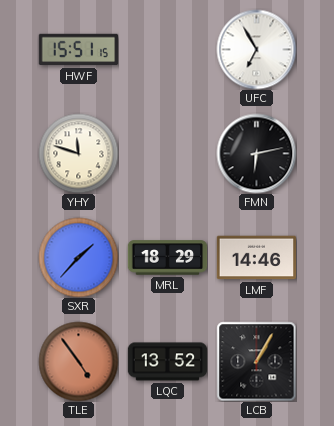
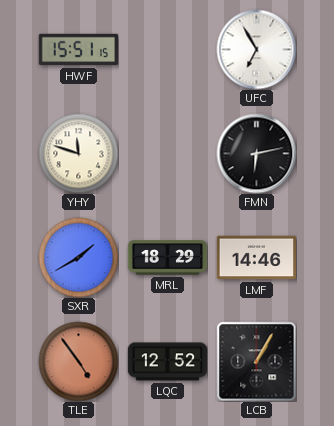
SXR: 1:37 -> 1:40 (78, 257)
LQC: 13:52 -> 12:52 (167, 362)
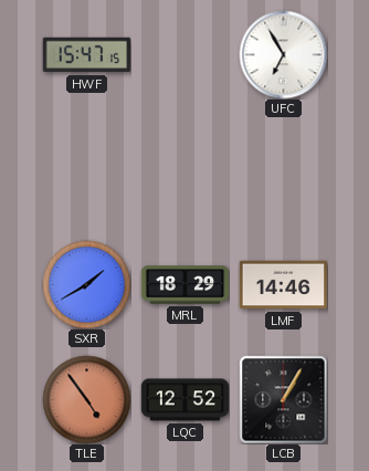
HWF: 15:51 -> 15:47 (86, 55)
YHY: 11:48 -> none (78, 153)
FMN: 6:13 -> none (256, 153)
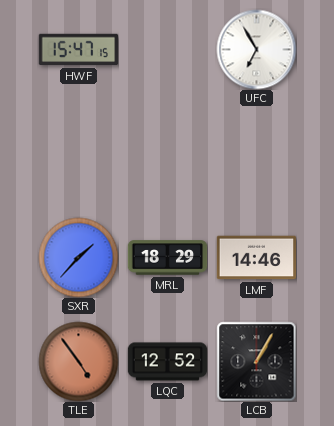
SXR: 1:40 -> 1:37 (78, 257)
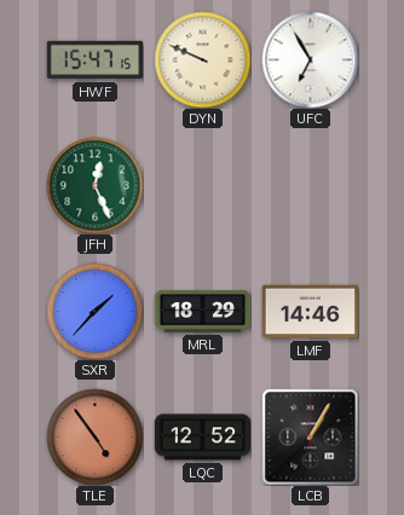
DYN: none -> 9:49 (202, 59)
JFH: none -> 12:26 (94, 185)
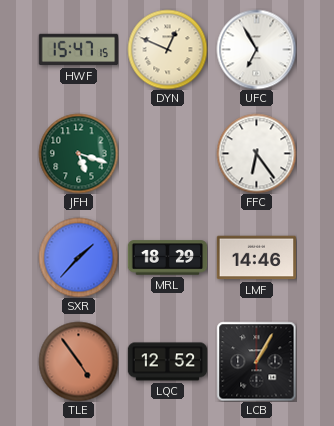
DYN: 9:49 -> 12:49 (167, 49)
JFH: 12:26 -> 5:18 (78, 153)
FFC: none -> 6:24 (256, 153)
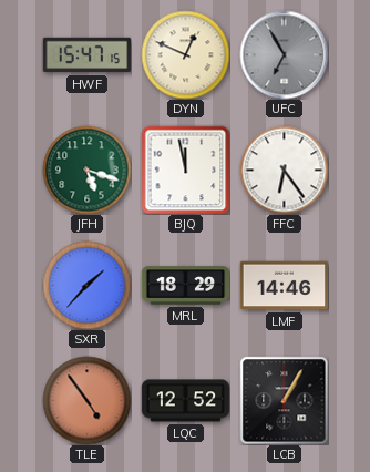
UFC dial: white -> grey (284, 54)
BJQ: none -> 11:58 (185, 170)
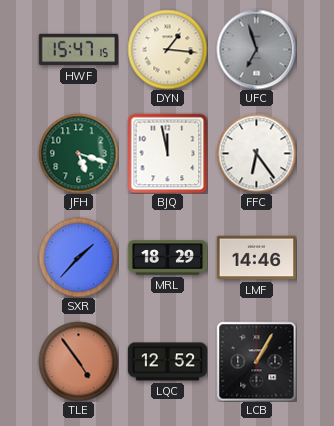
DYN: 12:49 -> 1:16 (167, 49)
UFC: 6:55 -> 6:57 (256, 49)
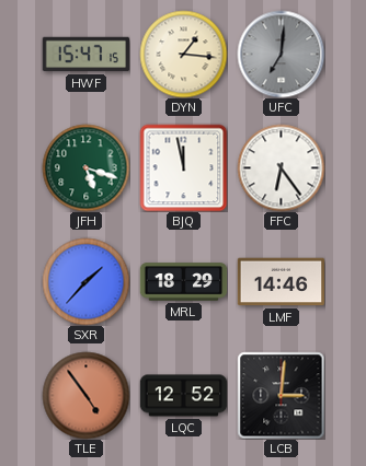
UFC: 6:57 -> 7:01 (281, 54)
LCB: 1:05 -> 3:01 (281, 395)
